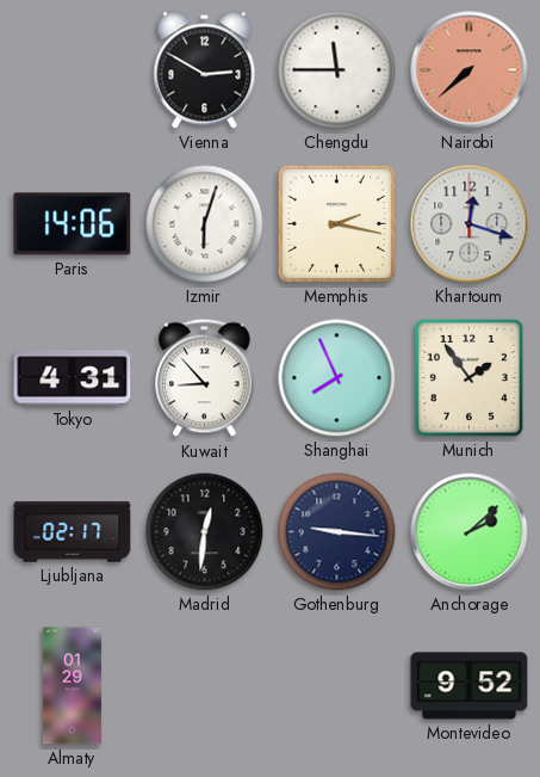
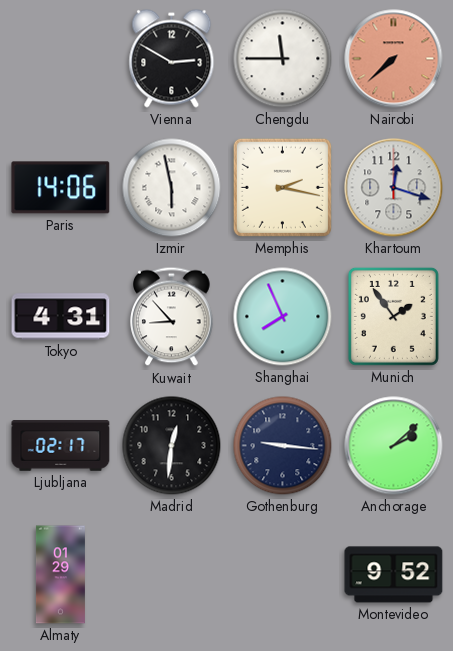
Izmir: 6:03 -> 5:58 (172, 188)
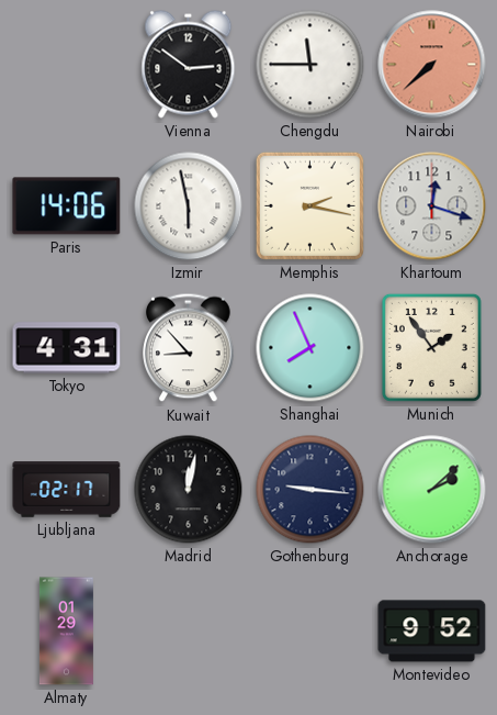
Vienna: 2:50 -> 2:51 (189, 65)
Madrid: 12:31 -> 12:02 (189, 490)
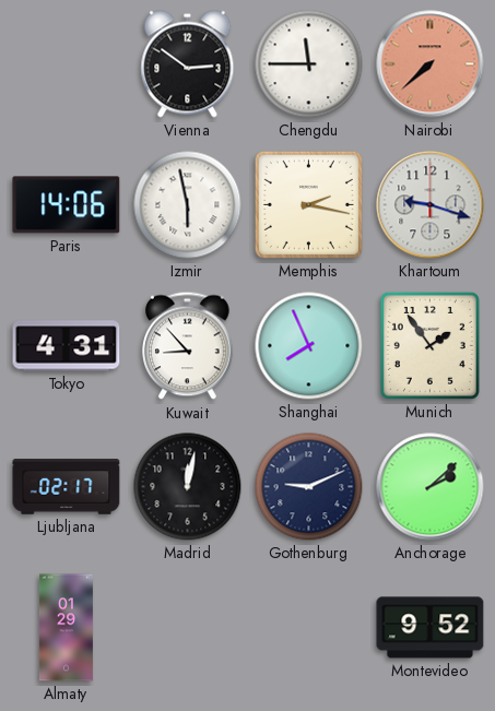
Khartoum: 12:18 -> 9:18 (431, 205)
Gothenburg: 9:16 -> 9:11 (309, 487)
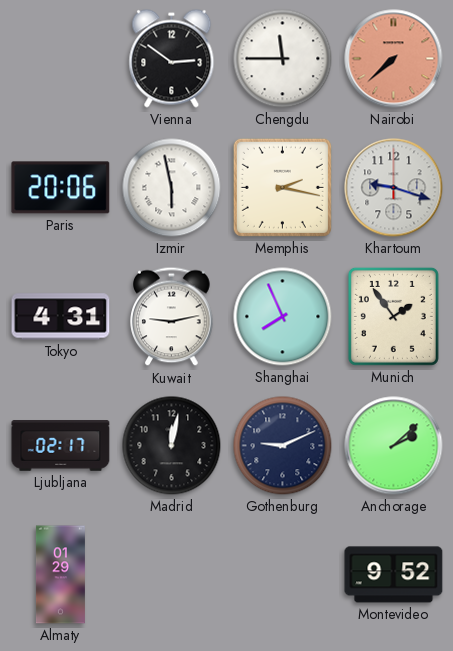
Paris: 14:06 -> 20:06 (61, 188)
Kuwait: 8:53 -> 9:13 (172, 317)
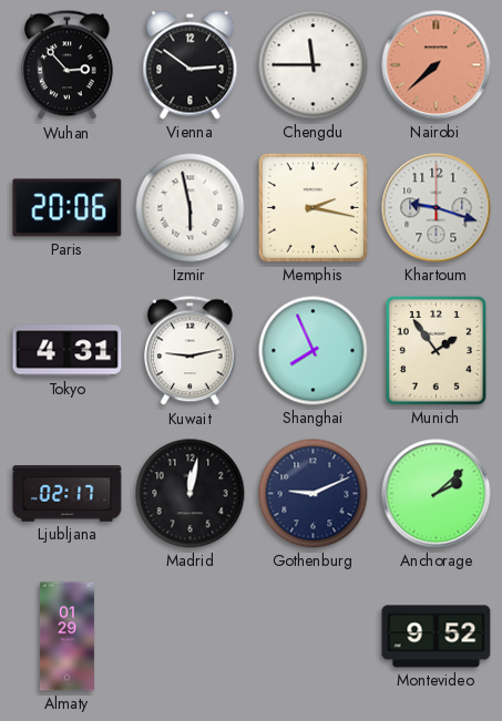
Wuhan: none -> 2:53 (68, 65)
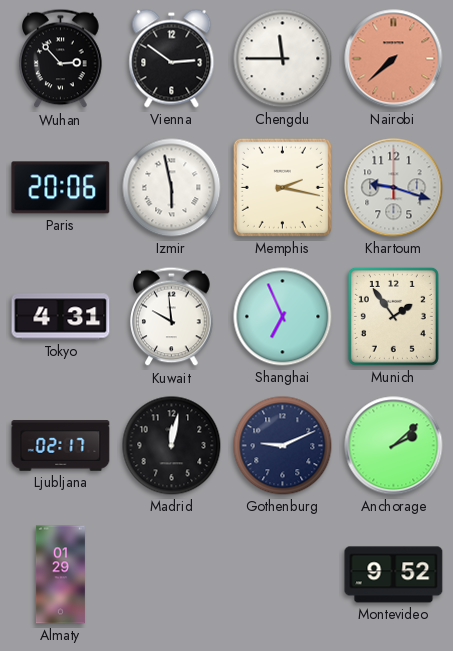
Kuwait: 9:13 -> 9:59 (172, 317)
Shanghai: 7:56 -> 6:56 (283, 317)
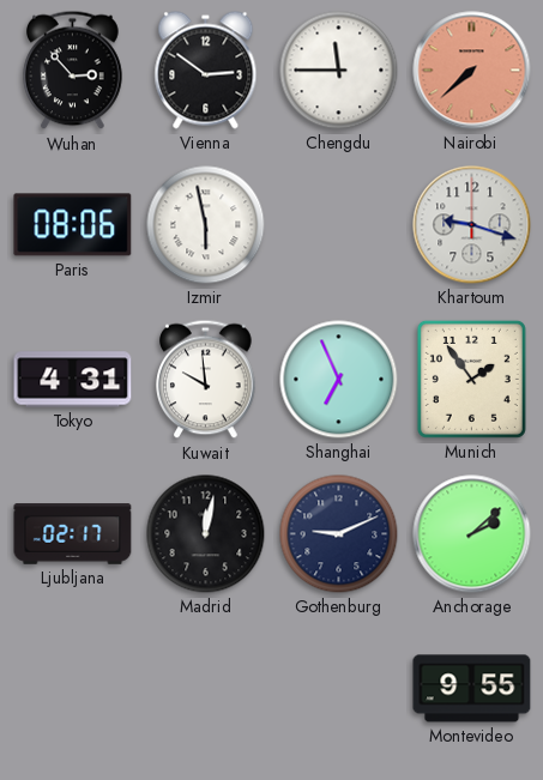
Paris: 20:06 -> 08:06 (73, 225)
Memphis: 2:17 -> none (282, 187)
Almaty: 01:29 -> none (60, 575)
Montevideo: 9:52 -> 9:55 (472, 689)
